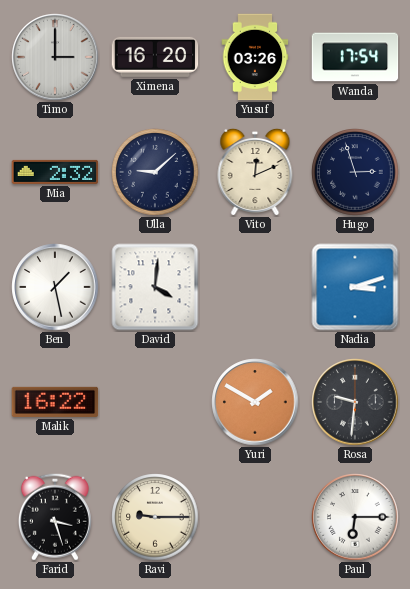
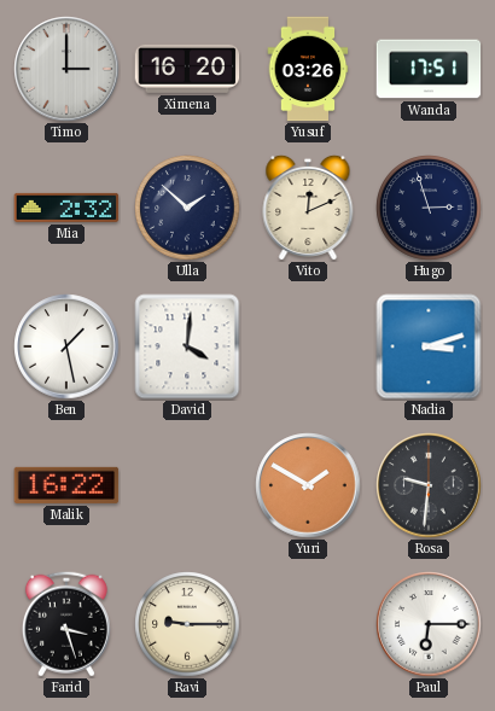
Wanda: 17:54 -> 17:51 (429, 69)
Ulla: 9:08 -> 1:52 (187, 208)
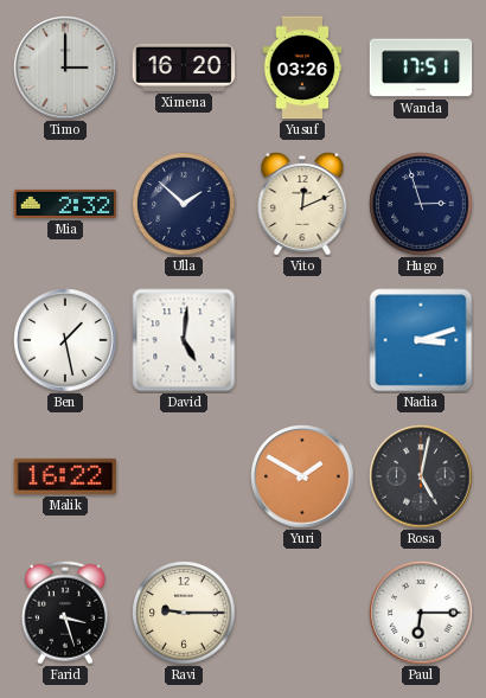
David: 4:01 -> 5:01 (184, 340)
Rosa: 9:31 -> 5:02 (421, 476)
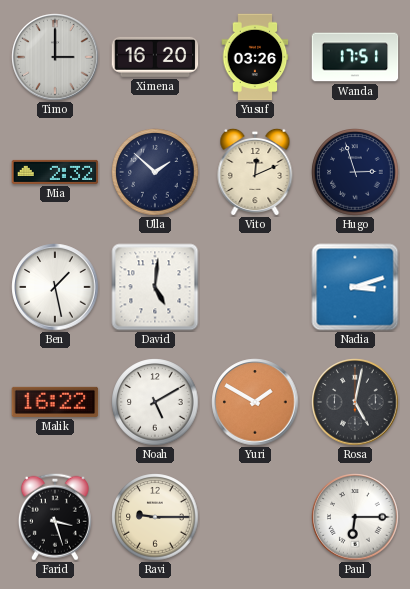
Noah: none -> 5:10 (155, 402)
